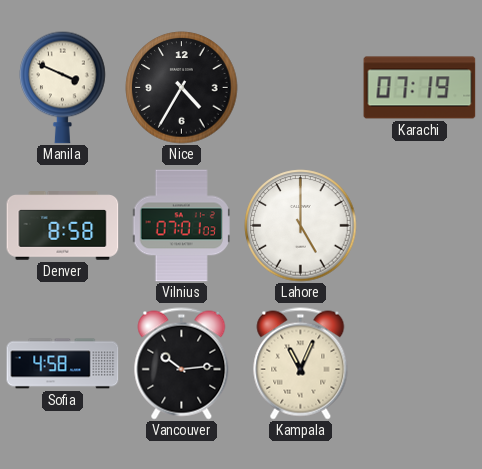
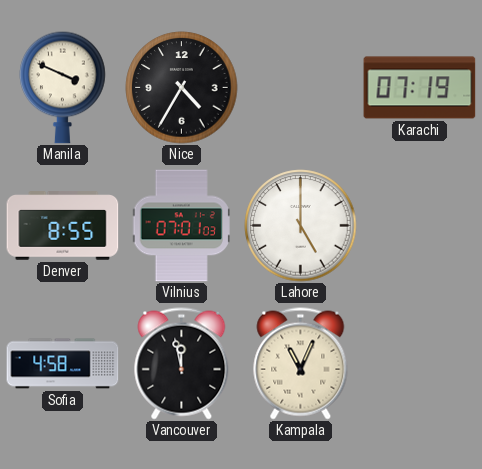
Denver: 8:58 -> 8:55 (63, 226)
Vancouver: 10:14 -> 11:58 (182, 364)
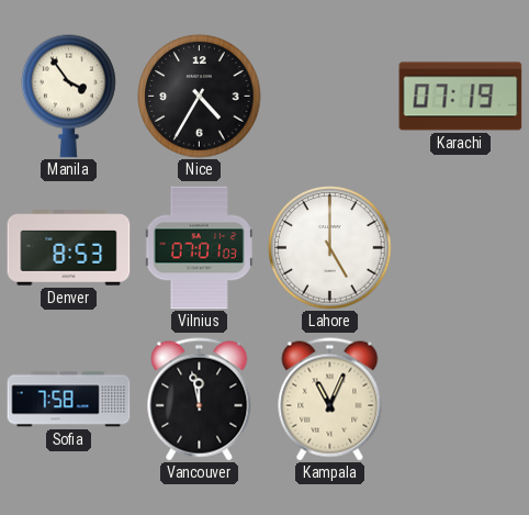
Manila: 3:49 -> 3:54 (69, 96)
Denver: 8:55 -> 8:53 (69, 248)
Sofia: 4:58 -> 7:58 (69, 400)
